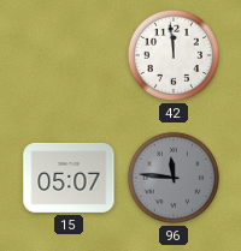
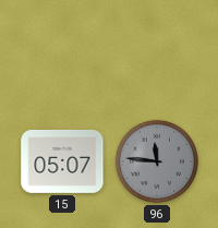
42: 11:59 -> none (174, 55)
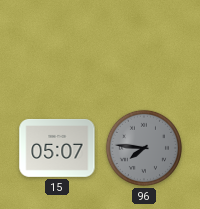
96: 11:46 -> 7:46 (144, 148)
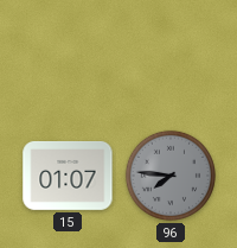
15: 05:07 -> 01:07 (68, 176)
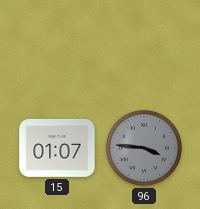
96: 7:46 -> 3:46 (144, 148)
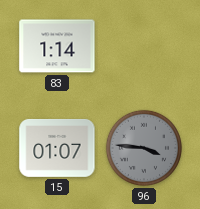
83: none -> 1:14 (57, 46)
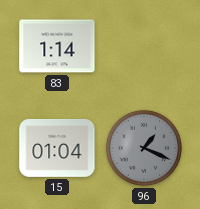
15: 01:07 -> 01:04 (57, 148)
96: 3:46 -> 1:19 (144, 148)
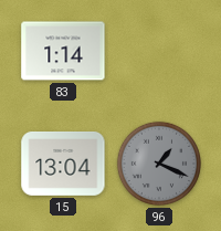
15: 01:04 -> 13:04 (63, 164)
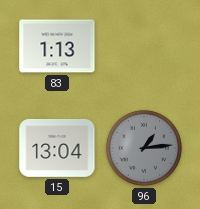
83: 1:14 -> 1:13 (57, 46)
96: 1:19 -> 1:14 (144, 148)
